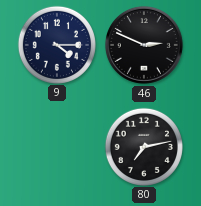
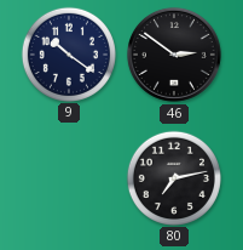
9: 4:15 -> 10:21 (68, 53)
46: 2:49 -> 2:51 (174, 55)
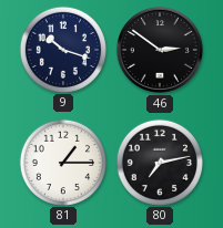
9: 10:21 -> 10:18 (62, 49)
81: none -> 1:15 (62, 162)
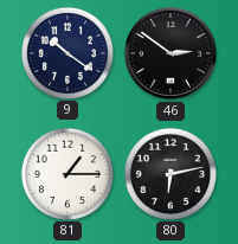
9: 10:18 -> 10:21 (66, 52)
80: 7:13 -> 6:13 (169, 173)
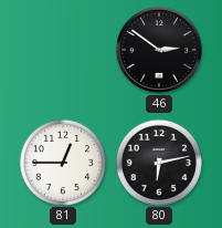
9: 10:21 -> none (66, 52)
81: 1:15 -> 12:45 (62, 162)
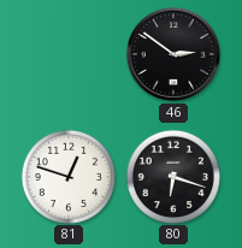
81: 12:45 -> 12:48 (67, 176)
80: 6:13 -> 6:18 (172, 176)
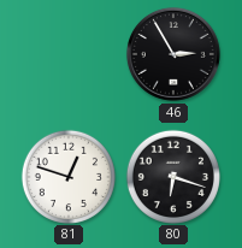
46: 2:51 -> 2:55 (173, 54)
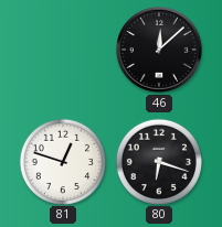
46: 2:55 -> 12:08 (159, 50)
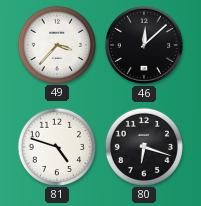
49: none -> 3:37 (56, 44)
81: 12:48 -> 4:48 (56, 146)
